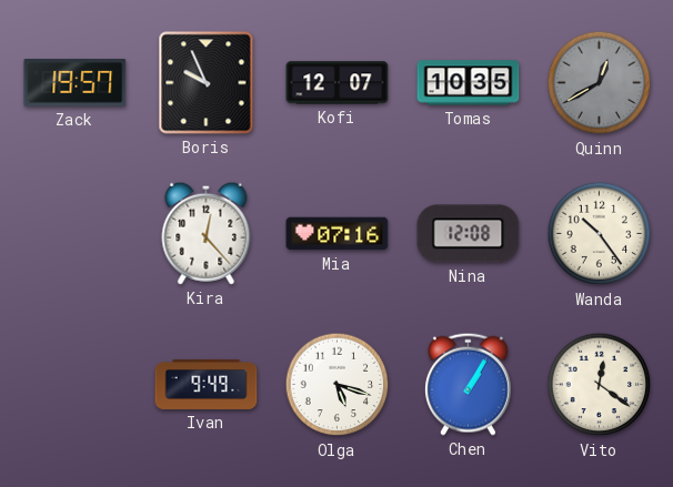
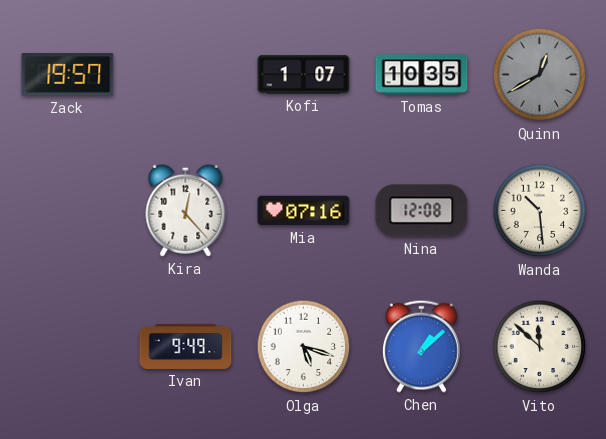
Boris: 9:56 -> none (207, 83)
Kofi: 12:07 -> 1:07 (304, 75)
Wanda: 10:24 -> 10:29 (540, 211)
Chen: 1:05 -> 1:08 (421, 346)
Vito: 12:21 -> 11:52 (540, 347)
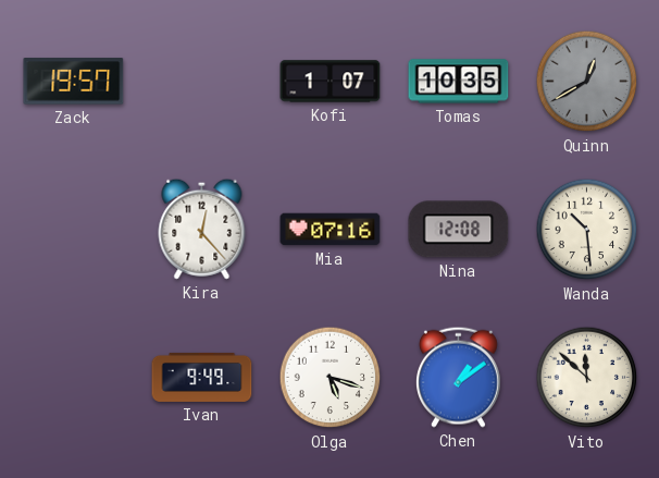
Chen: 1:08 -> 1:09 (458, 377)
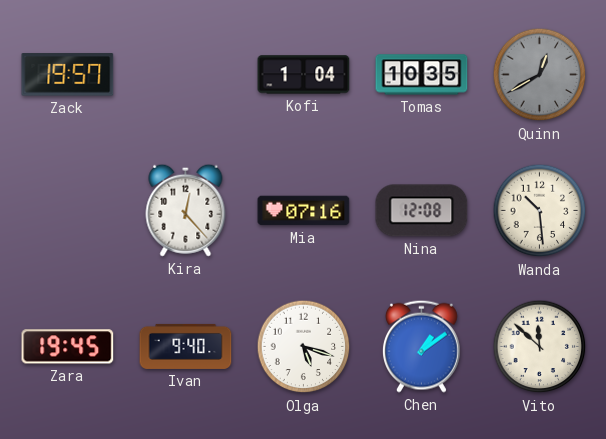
Kofi: 1:07 -> 1:04 (304, 75)
Zara: none -> 19:45 (68, 347)
Ivan: 9:49 -> 9:40 (186, 346)
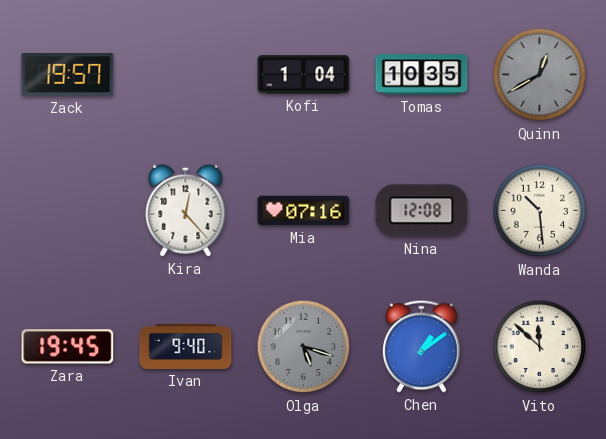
Olga dial: white -> grey (304, 347)
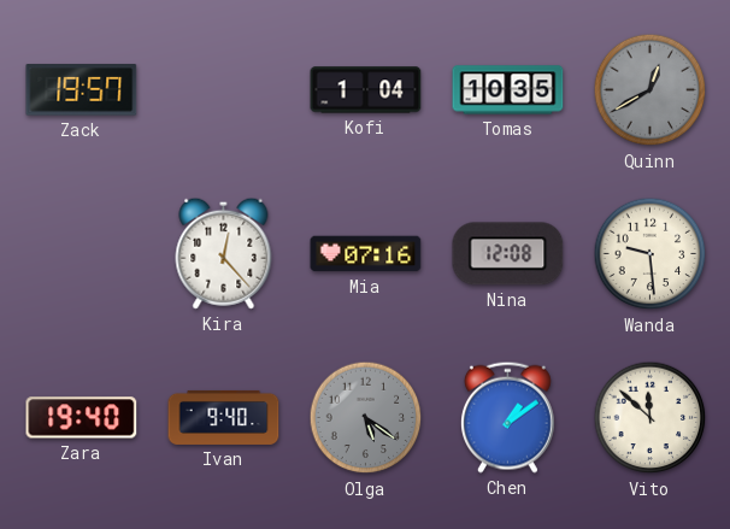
Wanda: 10:29 -> 9:29 (650, 254)
Zara: 19:45 -> 19:40 (82, 418)
Olga: 5:18 -> 5:21 (366, 418)
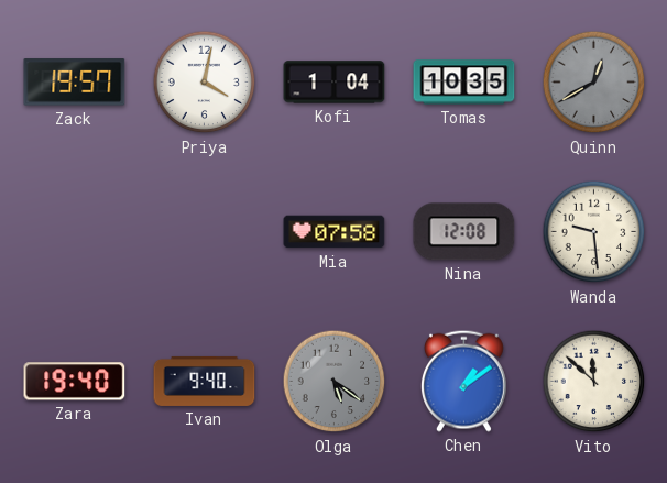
Priya: none -> 4:02 (205, 83)
Kira: 12:23 -> none (224, 253)
Mia: 07:16 -> 07:58 (335, 232)
